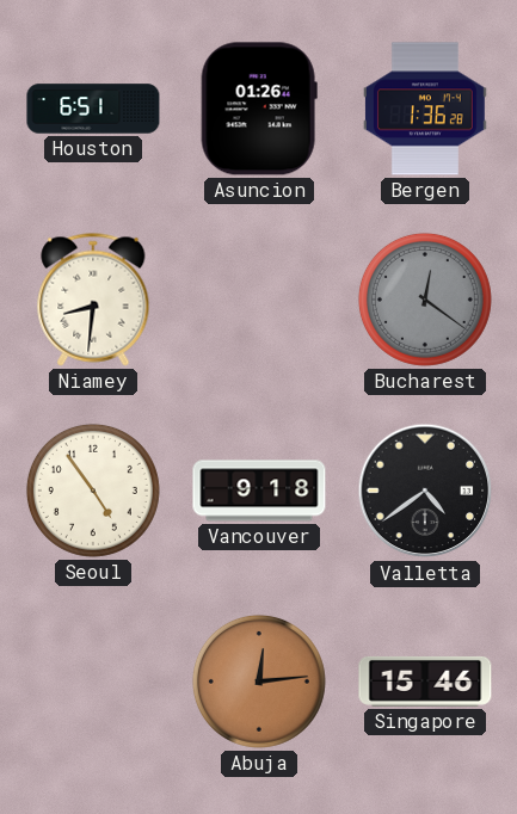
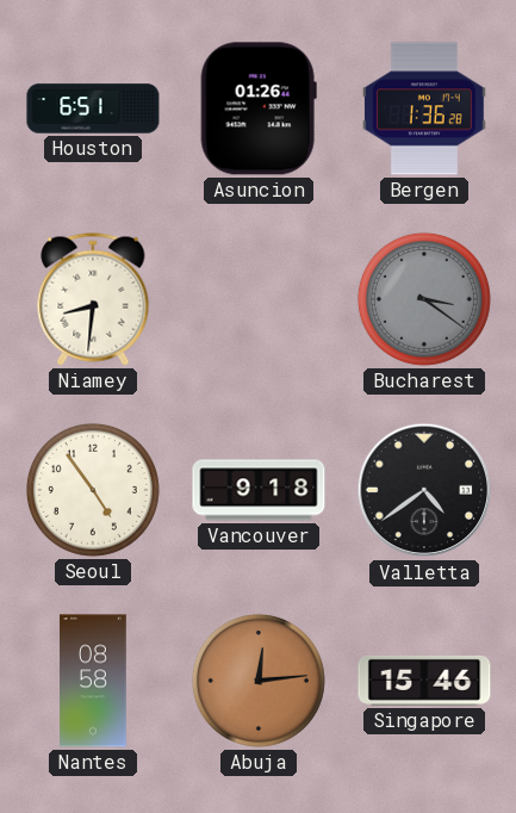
Bucharest: 12:21 -> 3:21 (424, 299)
Nantes: none -> 08:58 (93, 681)
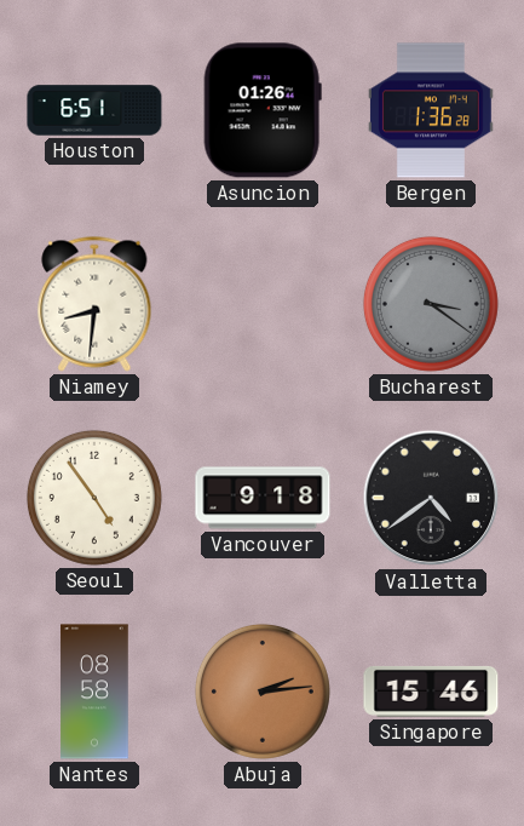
Abuja: 12:14 -> 2:14 (263, 692)
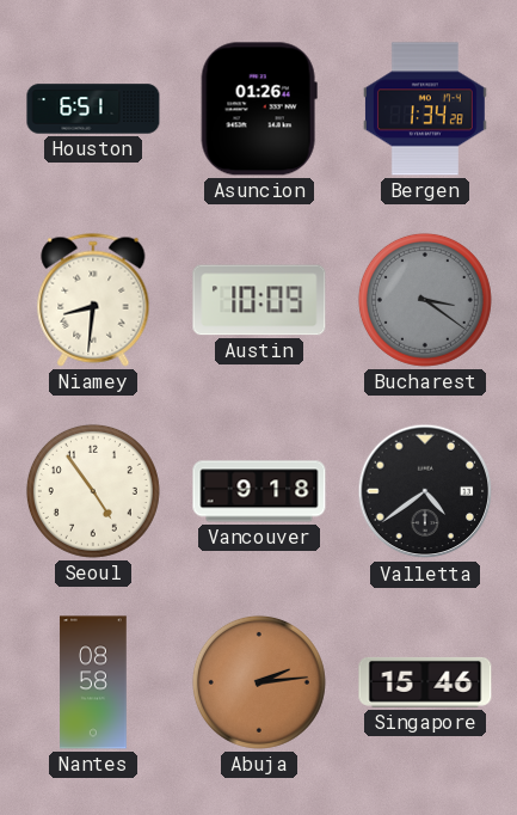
Bergen: 1:36 -> 1:34 (425, 109)
Austin: none -> 10:09 (259, 300)
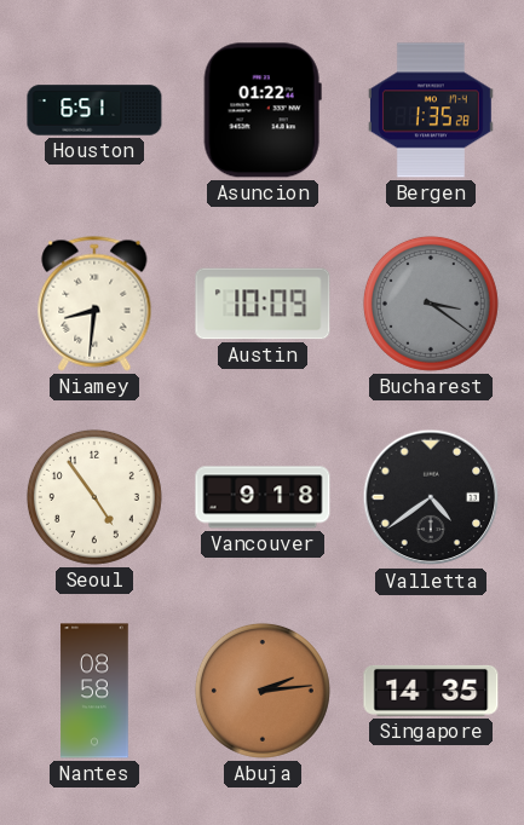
Asuncion: 01:26 -> 01:22 (263, 110)
Bergen: 1:34 -> 1:35 (431, 110)
Singapore: 15:46 -> 14:35 (431, 691)
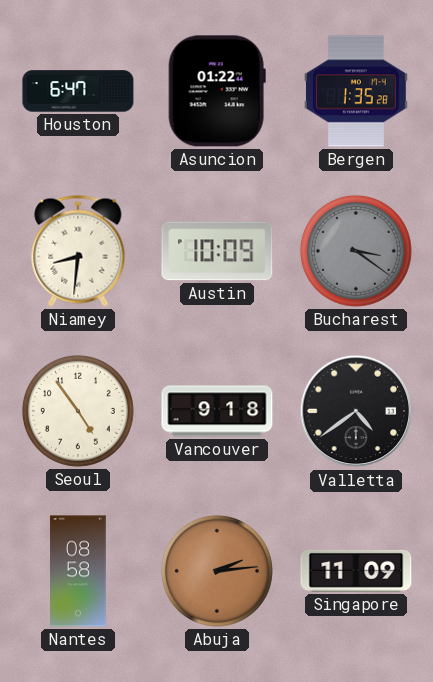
Houston: 6:51 -> 6:47 (78, 91)
Singapore: 14:35 -> 11:09 (356, 571)
